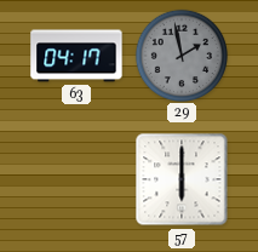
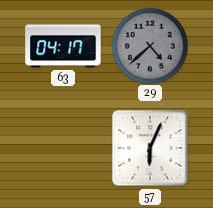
29: 1:58 -> 4:38 (149, 45)
57: 6:00 -> 6:04 (150, 148)
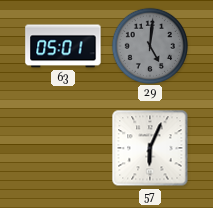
63: 04:17 -> 05:01 (63, 46)
29: 4:38 -> 5:01 (149, 45)
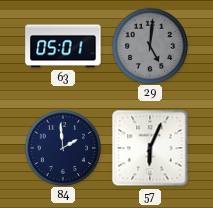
84: none -> 1:59 (62, 147)
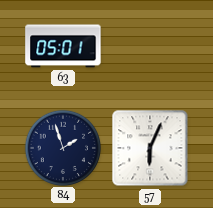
29: 5:01 -> none (149, 45)
84: 1:59 -> 1:57 (62, 147)
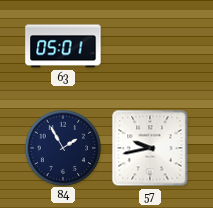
84: 1:57 -> 1:55 (62, 147)
57: 6:04 -> 9:43 (150, 148)
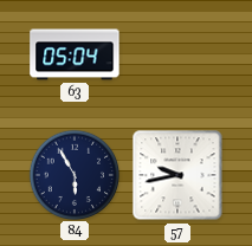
63: 05:01 -> 05:04 (75, 54)
84: 1:55 -> 5:55 (73, 174)
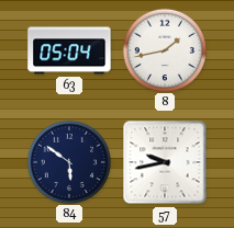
8: none -> 1:43 (164, 49)
84: 5:55 -> 5:51 (68, 161)
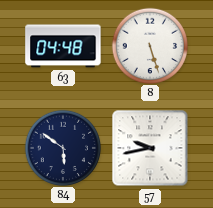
63: 05:04 -> 04:48 (63, 46)
8: 1:43 -> 5:27 (149, 45)
